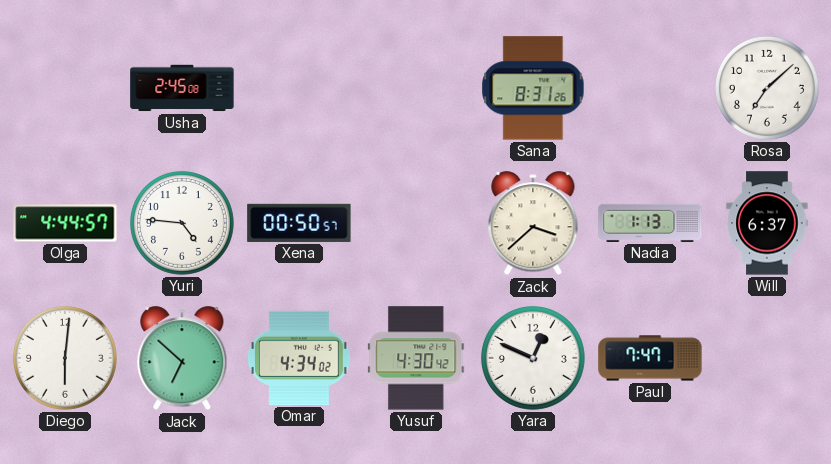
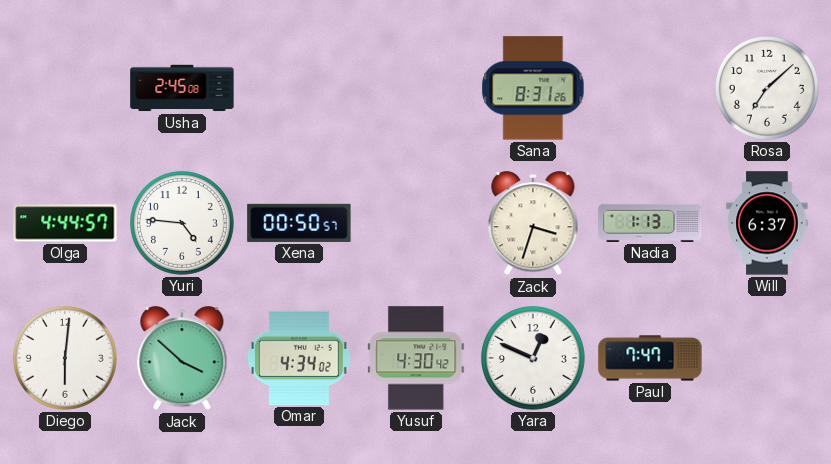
Zack: 3:38 -> 3:33 (533, 224)
Jack: 6:52 -> 3:52 (182, 359)
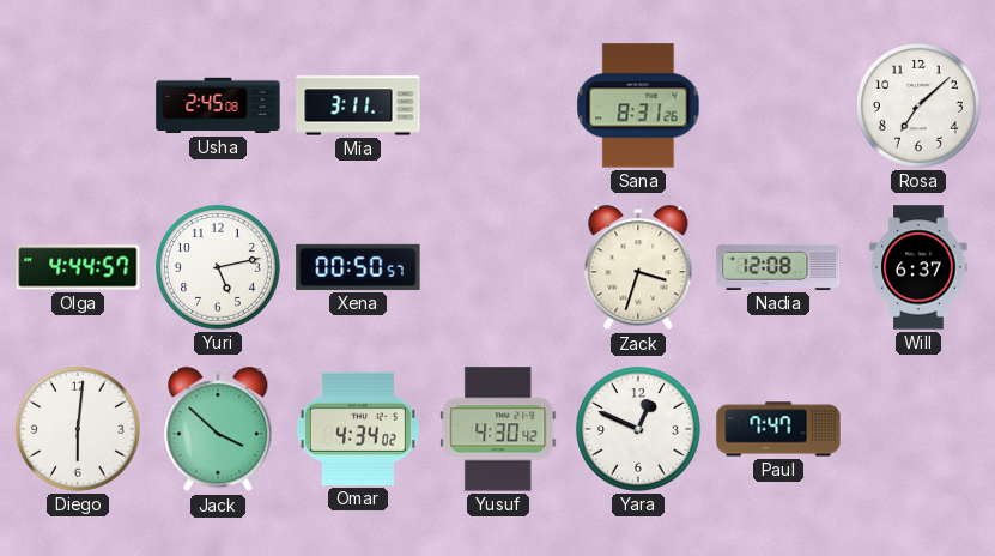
Mia: none -> 3:11 (358, 105)
Yuri: 4:46 -> 5:13 (218, 267)
Nadia: 1:13 -> 12:08 (778, 267)
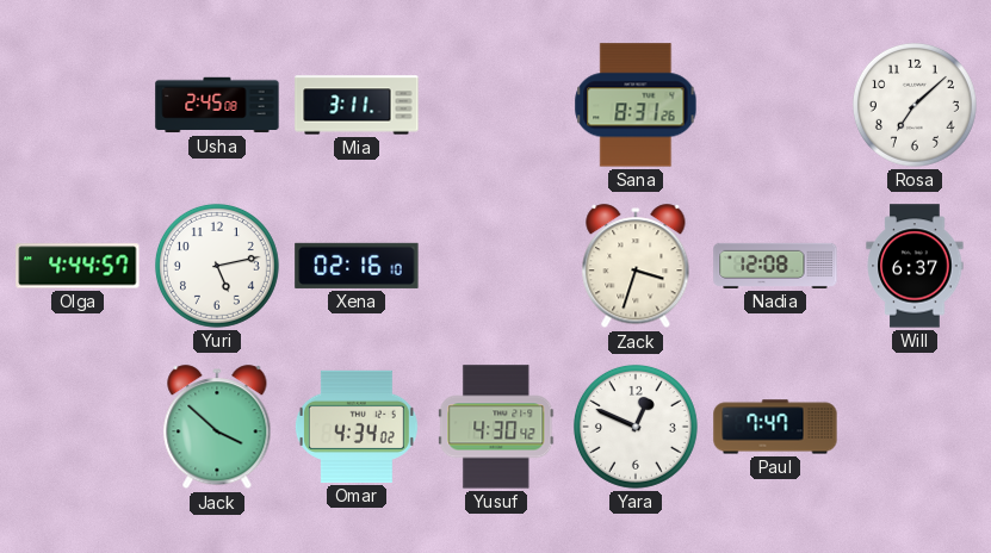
Xena: 00:50 -> 02:16 (357, 266)
Diego: 6:01 -> none (78, 429)
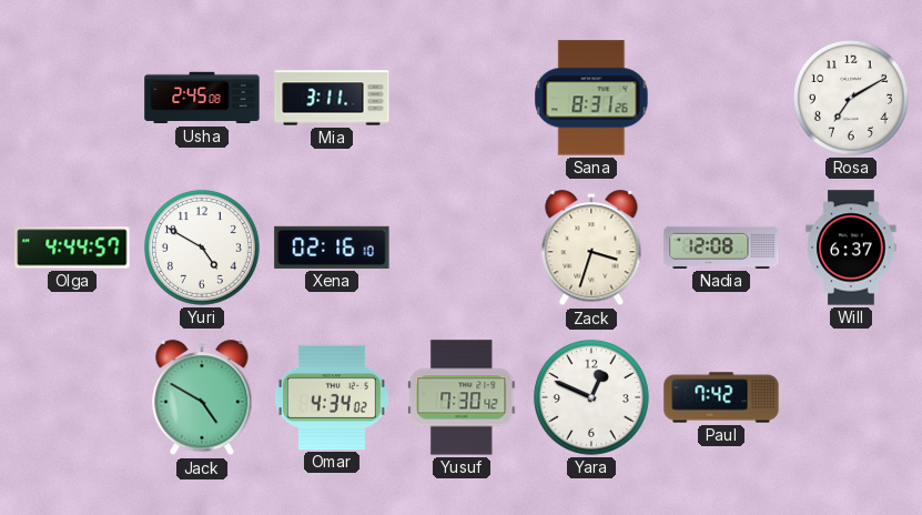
Rosa: 7:08 -> 7:10 (851, 98)
Yuri: 5:13 -> 4:50 (202, 248)
Jack: 3:52 -> 4:50 (202, 398)
Yusuf: 4:30 -> 7:30 (462, 397)
Paul: 7:47 -> 7:42 (721, 397)
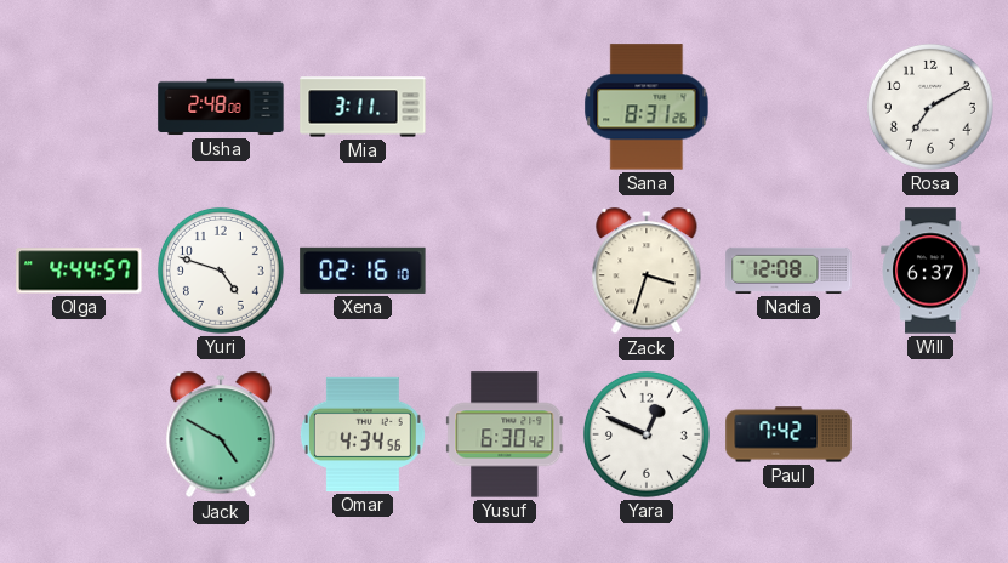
Usha: 2:45 -> 2:48 (221, 107)
Yuri: 4:50 -> 4:48 (221, 271)
Omar: 4:34:02 -> 4:34:56 (363, 434)
Yusuf: 7:30 -> 6:30 (505, 434)
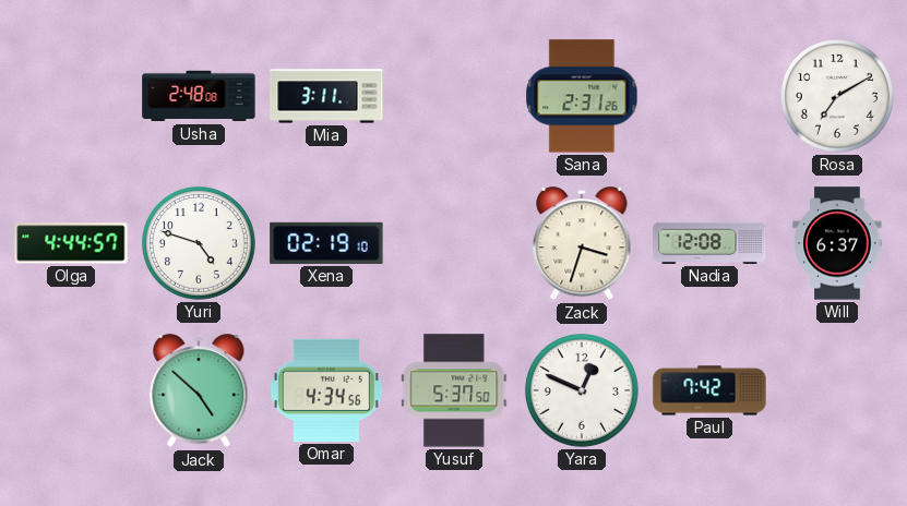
Sana: 8:31 -> 2:31 (582, 96)
Xena: 02:16 -> 02:19 (326, 243)
Jack: 4:50 -> 4:52 (199, 391)
Yusuf: 6:30 -> 5:37 (454, 390)
